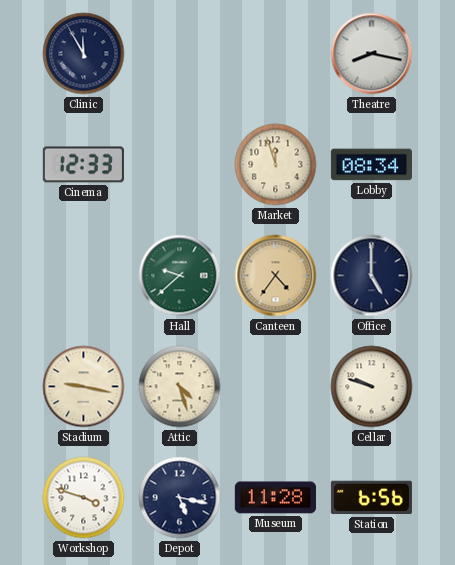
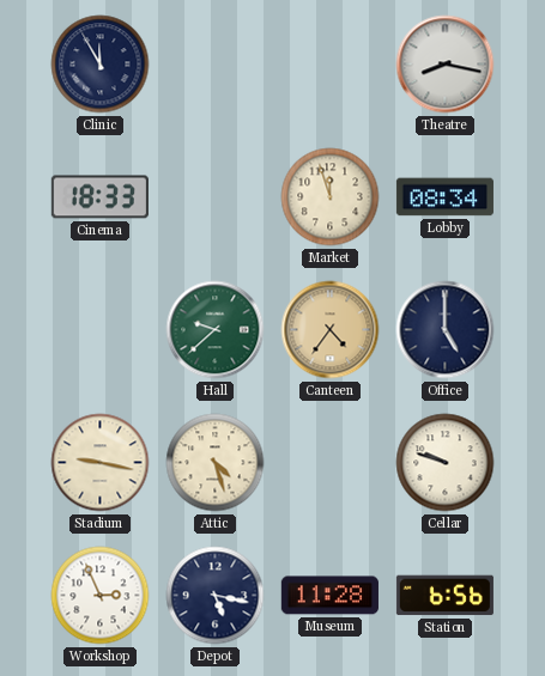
Cinema: 12:33 -> 18:33 (99, 197)
Workshop: 3:48 -> 2:56 (101, 596)
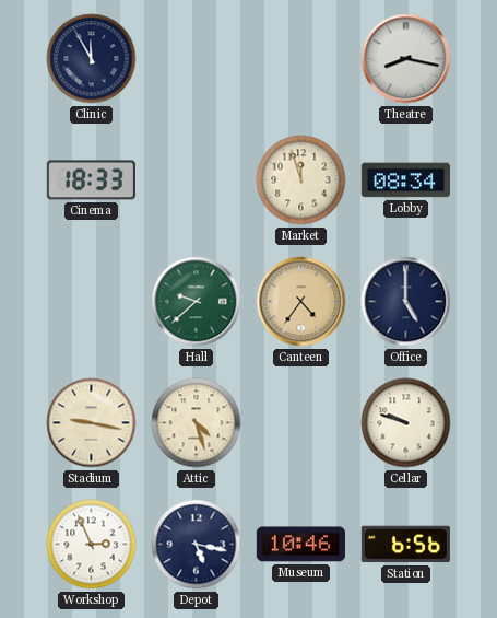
Museum: 11:28 -> 10:46 (300, 545)
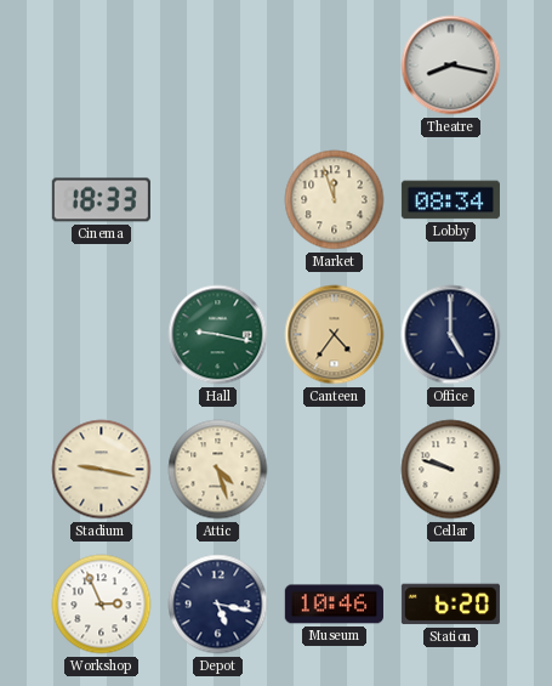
Clinic: 11:55 -> none (92, 59)
Hall: 9:38 -> 9:17 (218, 335)
Station: 6:56 -> 6:20 (450, 605)
